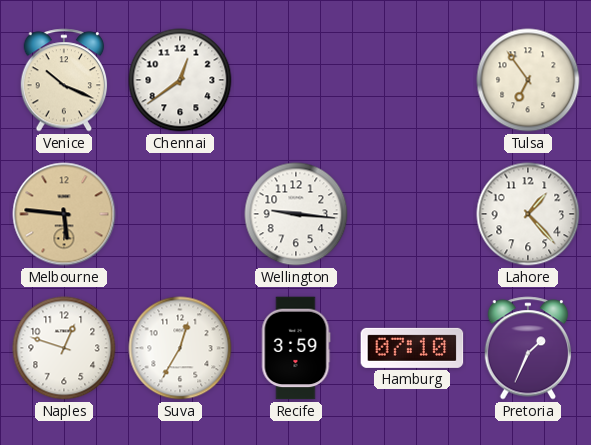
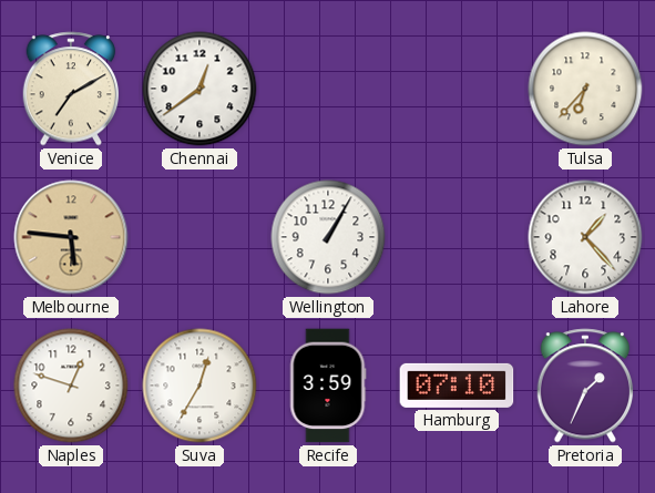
Venice: 10:19 -> 7:10 (71, 89)
Tulsa: 6:54 -> 6:37 (585, 89)
Wellington: 9:16 -> 1:05 (328, 237)
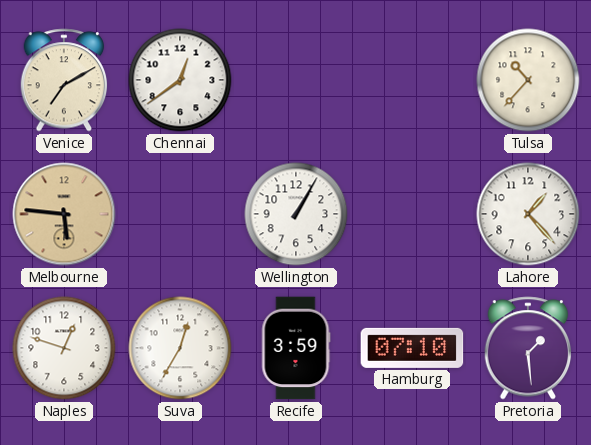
Tulsa: 6:37 -> 10:37 (528, 80)
Pretoria: 1:34 -> 1:29 (528, 348)
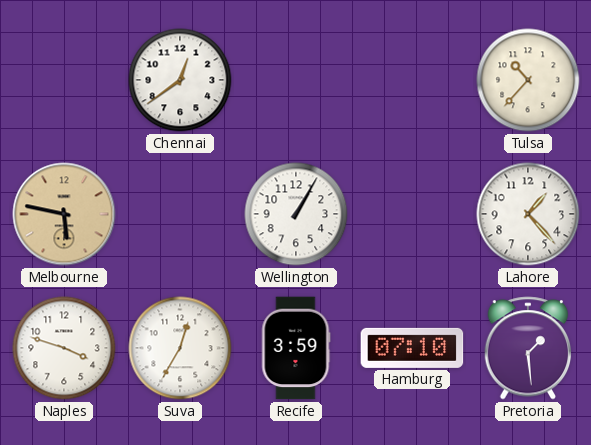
Venice: 7:10 -> none (64, 80)
Melbourne: 5:46 -> 5:47 (64, 214)
Naples: 12:48 -> 3:48 (64, 348)
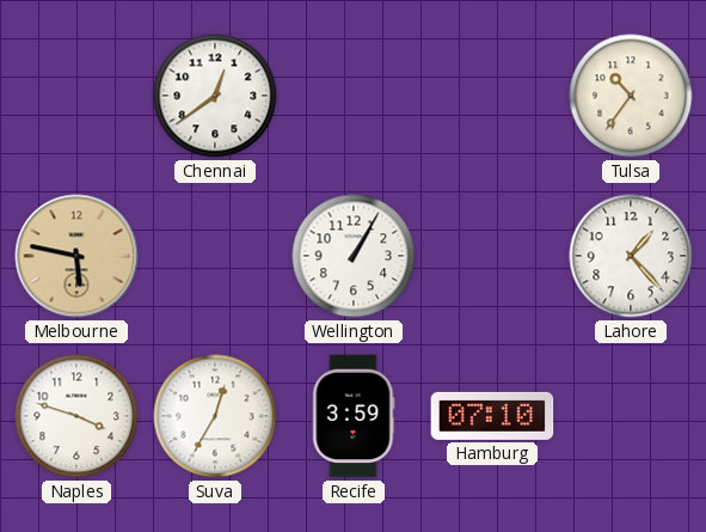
Tulsa: 10:37 -> 10:36 (631, 96)
Pretoria: 1:29 -> none (528, 348)
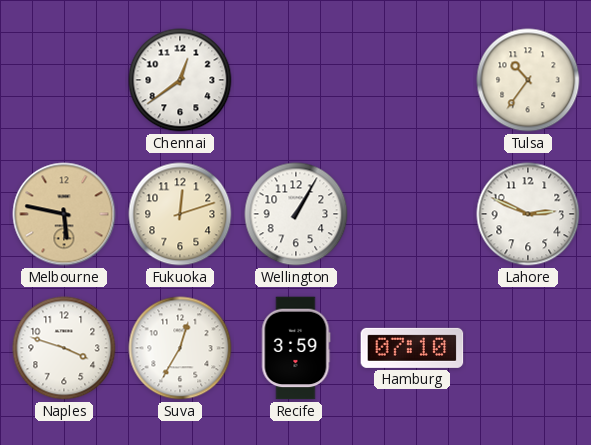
Fukuoka: none -> 12:12 (180, 214)
Lahore: 1:23 -> 2:49 (528, 214)
